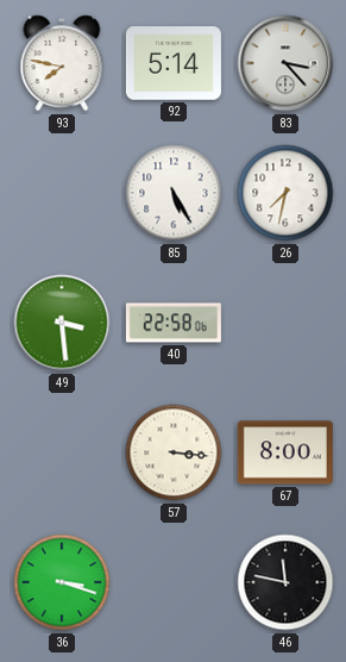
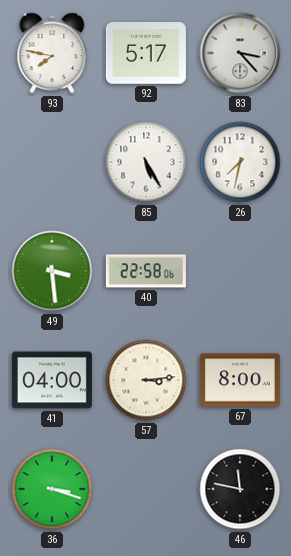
92: 5:14 -> 5:17 (146, 53)
41: none -> 04:00 (52, 380)
57: 3:16 -> 3:14 (146, 380)
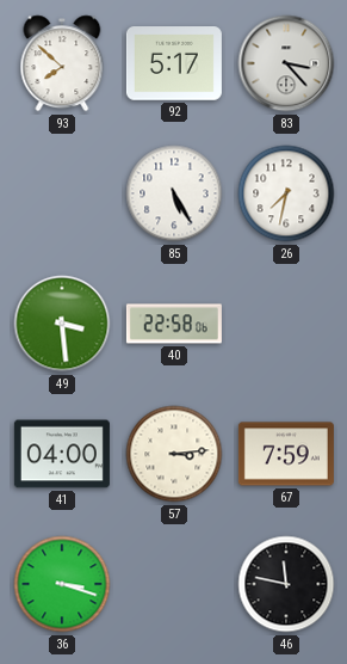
93: 7:47 -> 7:52 (62, 63)
67: 8:00 -> 7:59 (286, 454)
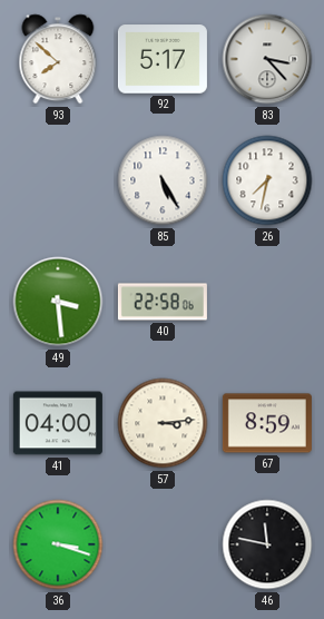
67: 7:59 -> 8:59 (267, 423)
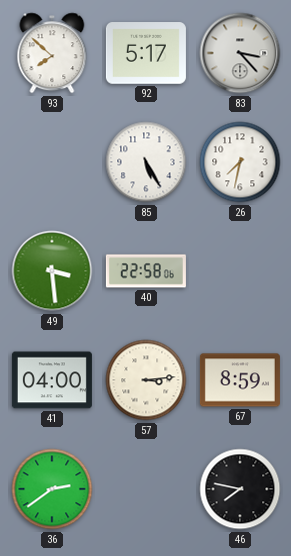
36: 3:18 -> 2:39 (52, 489)
46: 11:47 -> 7:47 (240, 489)
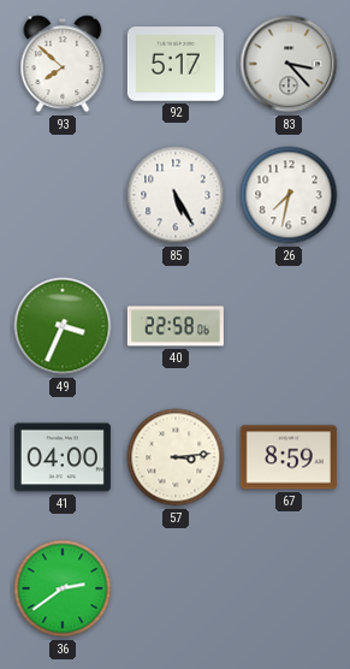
49: 3:29 -> 3:34 (63, 326)
46: 7:47 -> none (240, 489)
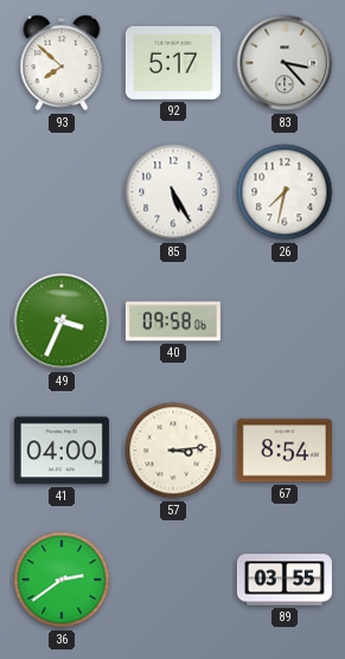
40: 22:58 -> 09:58 (173, 321)
67: 8:59 -> 8:54 (285, 450)
89: none -> 03:55 (285, 580)
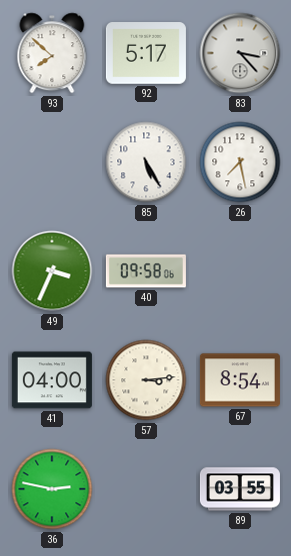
26: 7:32 -> 7:28 (240, 162)
36: 2:39 -> 2:47 (52, 489)
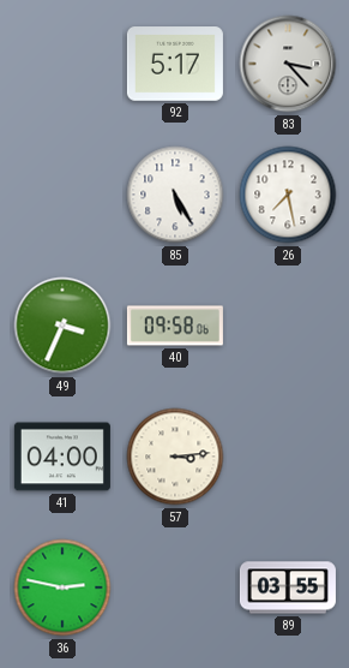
93: 7:52 -> none (52, 53)
67: 8:54 -> none (240, 380)
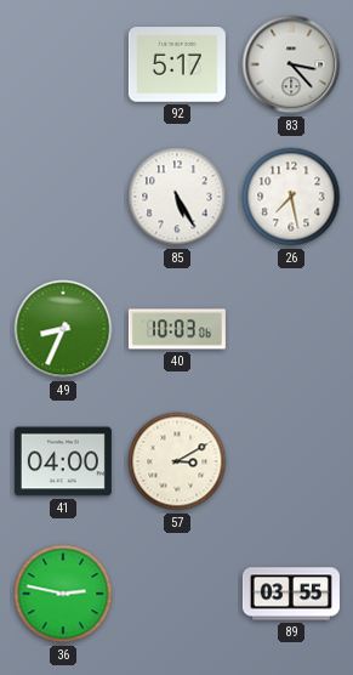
49: 3:34 -> 8:34 (63, 329)
40: 09:58 -> 10:03 (177, 329)
57: 3:14 -> 3:10 (177, 461)
